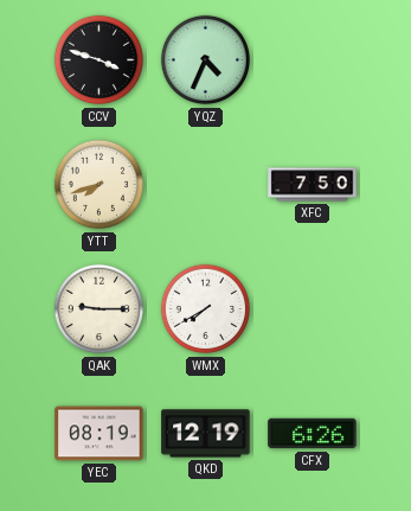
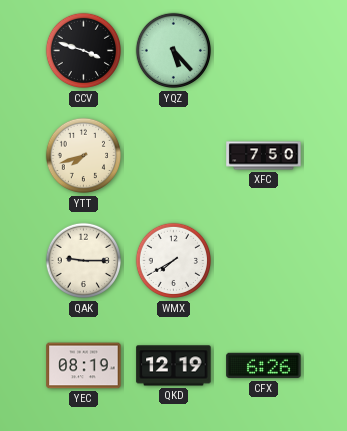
YQZ: 4:34 -> 5:23 (174, 51)
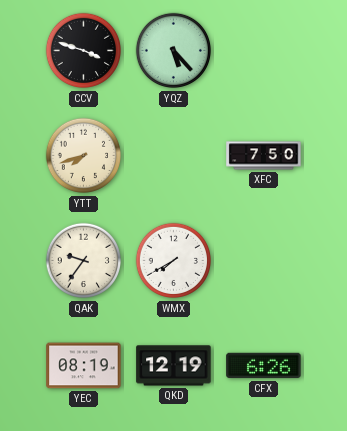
QAK: 9:15 -> 9:36 (84, 261)
